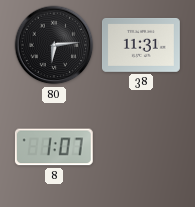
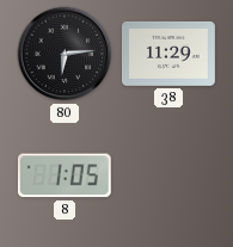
38: 11:31 -> 11:29 (168, 54)
8: 1:07 -> 1:05 (65, 175)
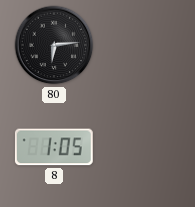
38: 11:29 -> none (168, 54)
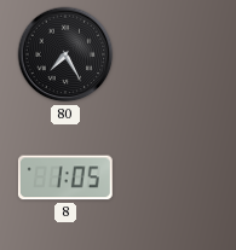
80: 6:14 -> 7:25 (65, 54)
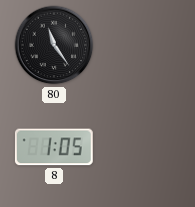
80: 7:25 -> 11:24 (54, 45)
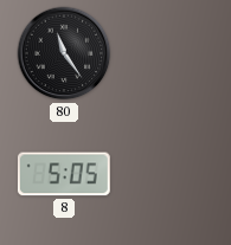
8: 1:05 -> 5:05 (64, 174)
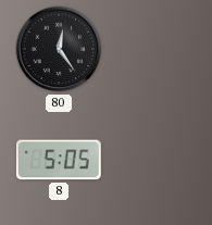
80: 11:24 -> 12:24 (59, 49)
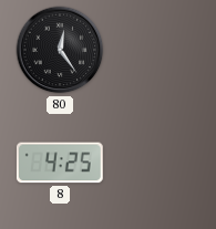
8: 5:05 -> 4:25 (60, 163)
